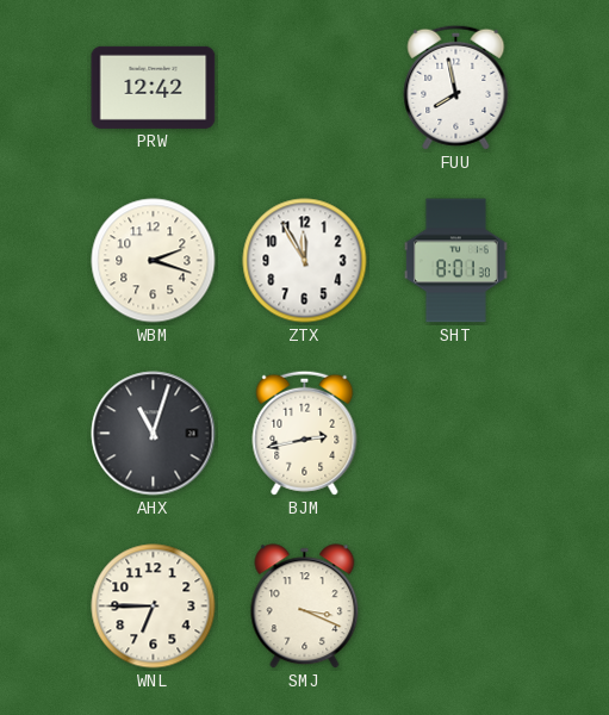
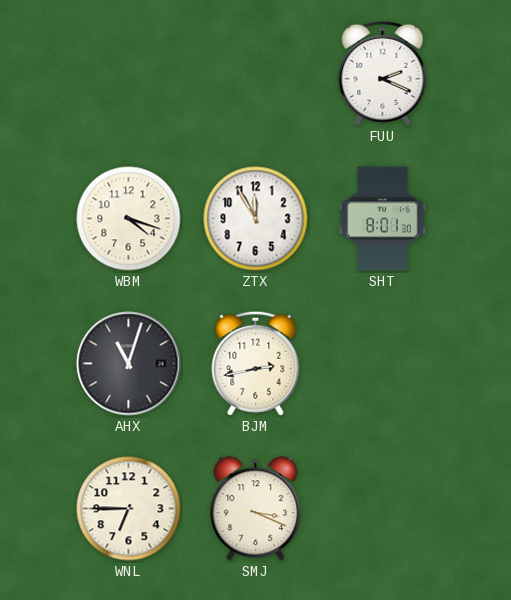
PRW: 12:42 -> none (154, 87)
FUU: 7:58 -> 2:19 (383, 73)
WBM: 2:18 -> 4:18 (129, 219)
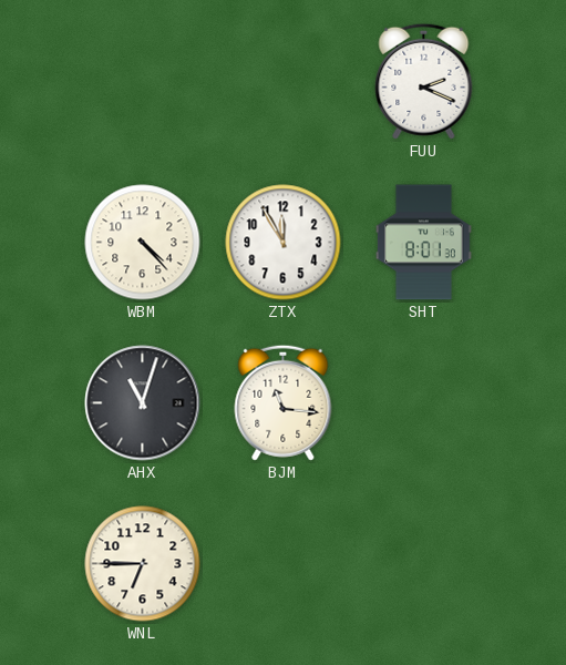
WBM: 4:18 -> 4:23 (143, 243)
BJM: 2:43 -> 11:16 (284, 402)
SMJ: 3:19 -> none (256, 509)
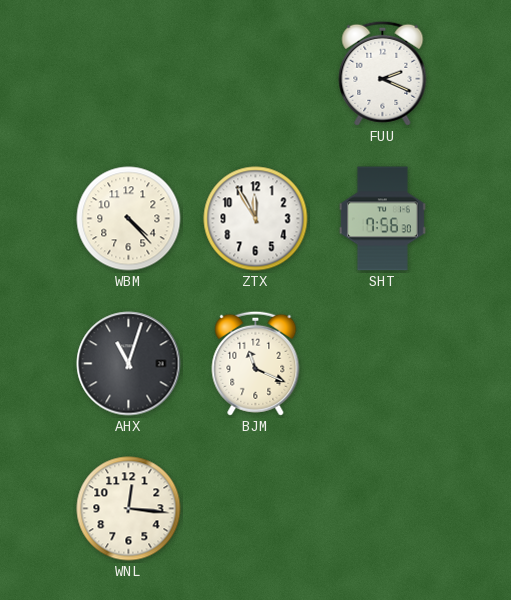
SHT: 8:01 -> 7:56 (382, 219)
BJM: 11:16 -> 11:19 (256, 363)
WNL: 6:45 -> 12:16 (129, 509)
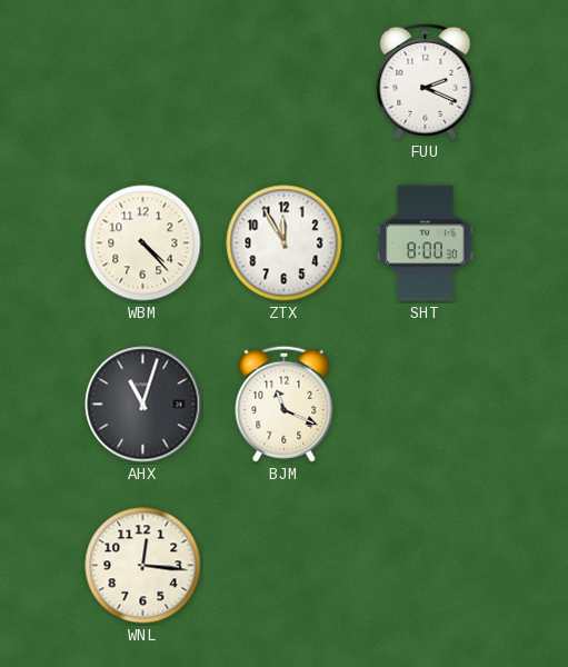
SHT: 7:56 -> 8:00 (425, 243)
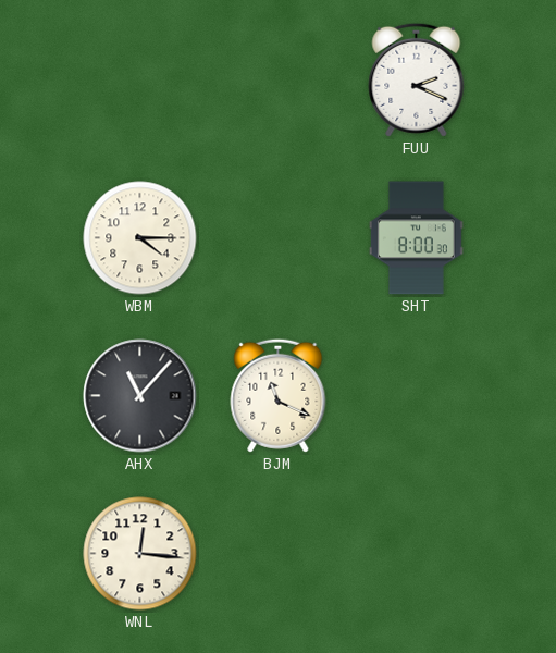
WBM: 4:23 -> 4:15 (140, 238)
ZTX: 11:55 -> none (285, 243)
AHX: 11:03 -> 11:07 (140, 396)
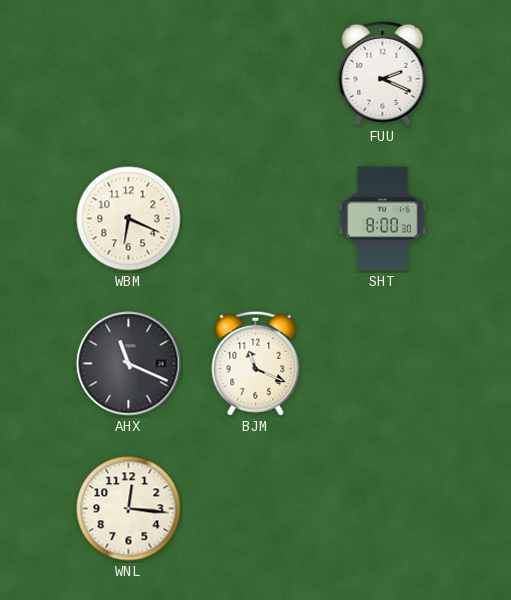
WBM: 4:15 -> 6:19 (129, 219)
AHX: 11:07 -> 11:19 (129, 364)
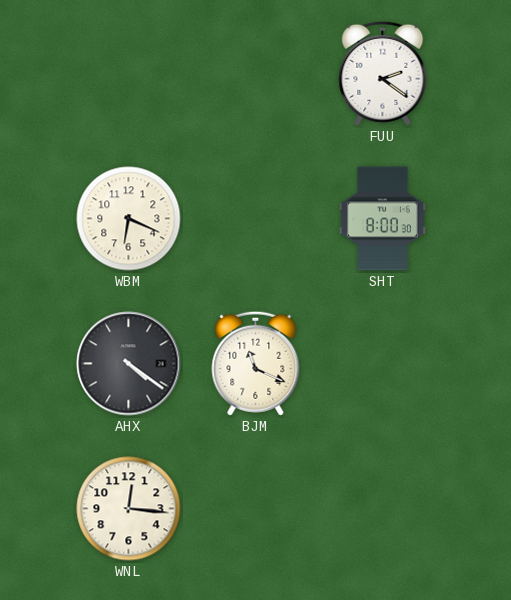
FUU: 2:19 -> 2:21 (383, 73)
AHX: 11:19 -> 4:21 (129, 364)
